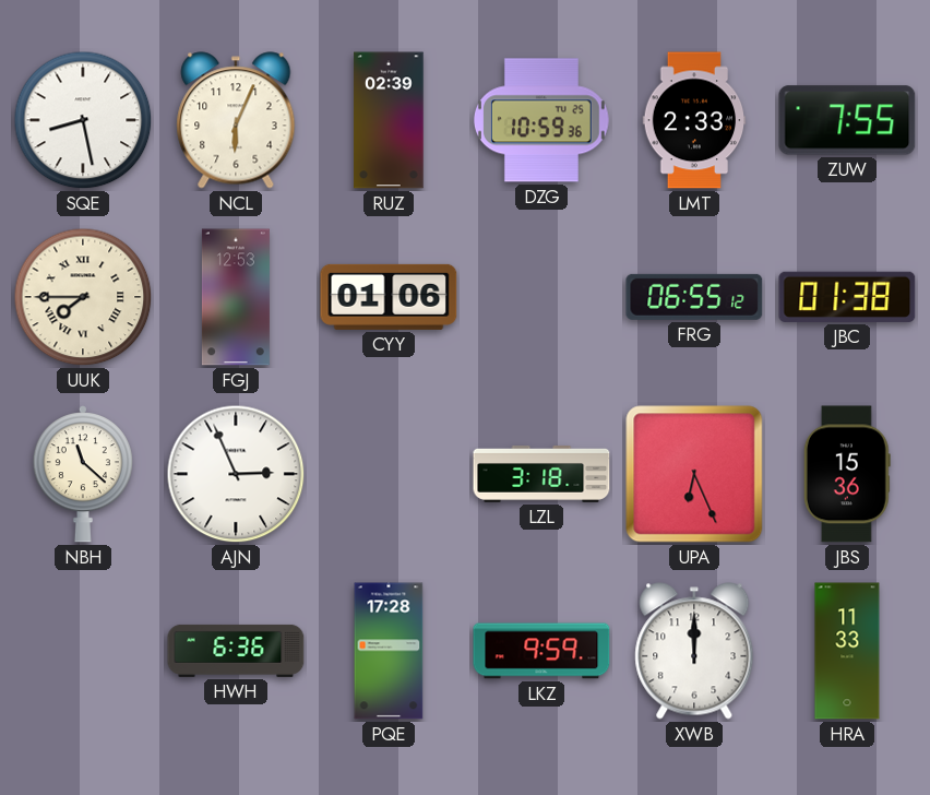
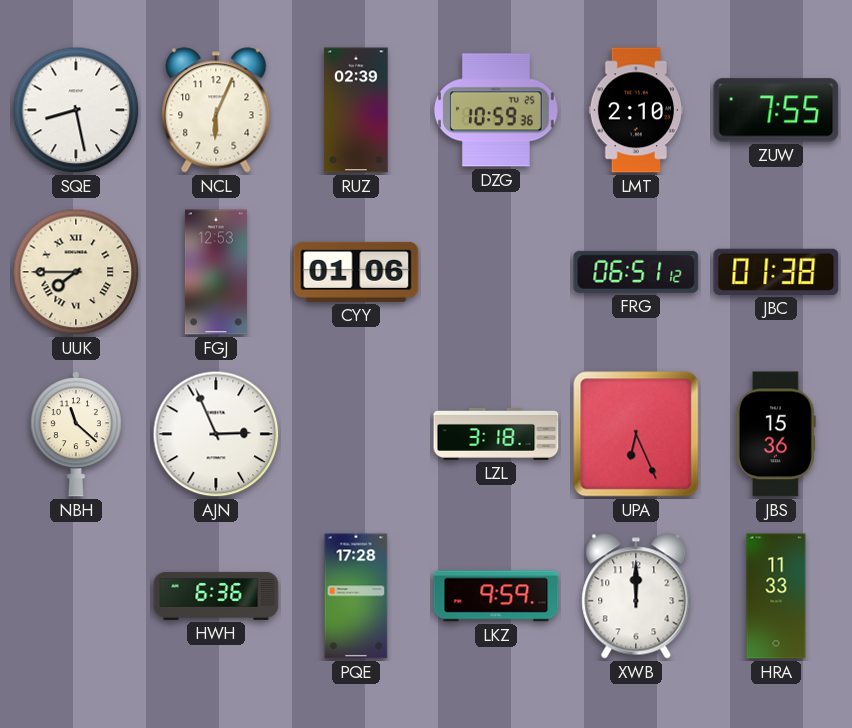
LMT: 2:33 -> 2:10 (636, 110)
FRG: 06:55 -> 06:51 (636, 272)
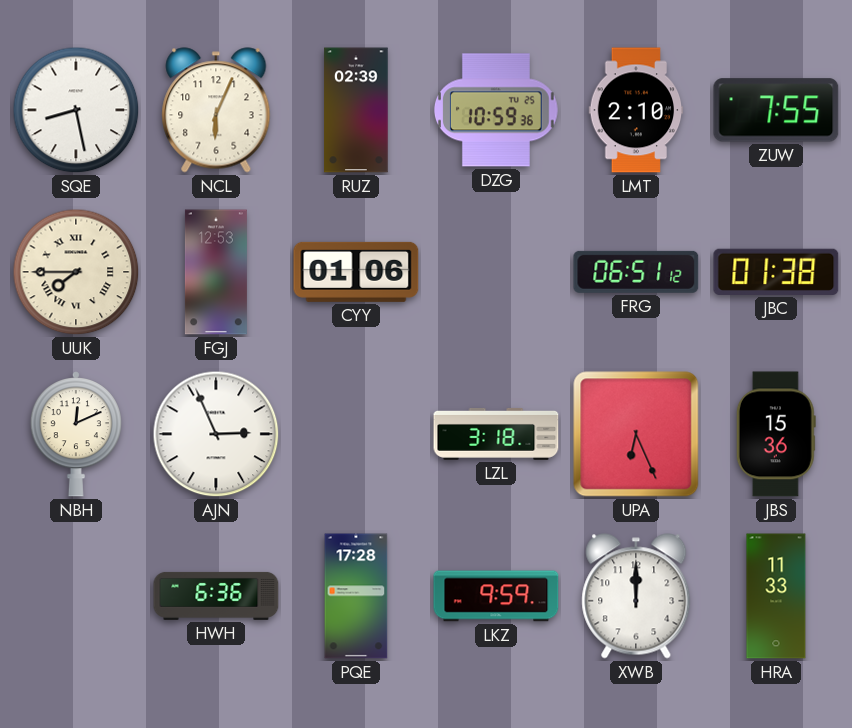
NBH: 11:22 -> 12:11 (76, 434)
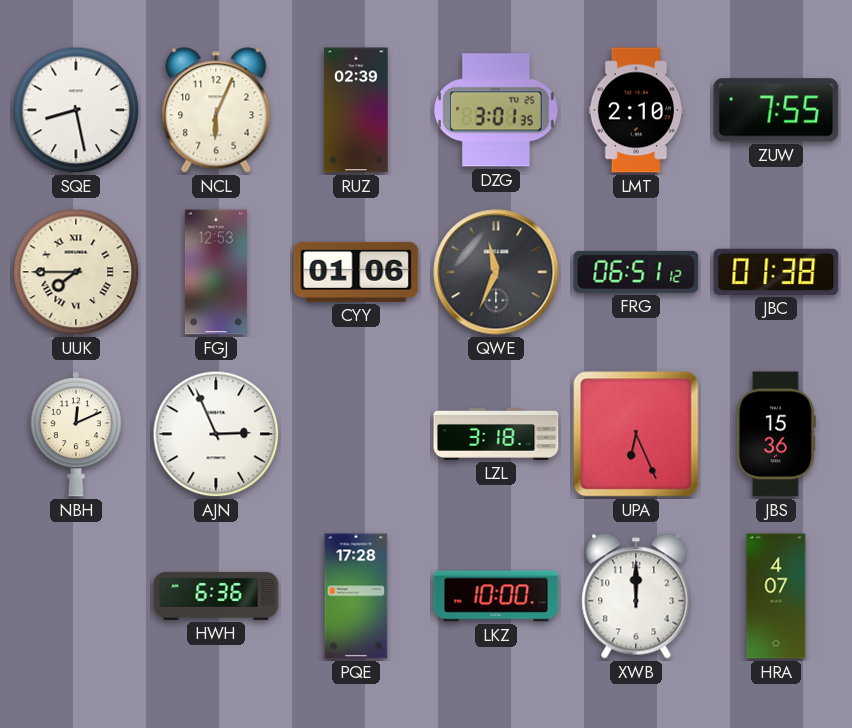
DZG: 10:59 -> 3:01 (496, 110)
QWE: none -> 11:34 (496, 272)
LKZ: 9:59 -> 10:00 (496, 596)
HRA: 11:33 -> 4:07 (776, 596)
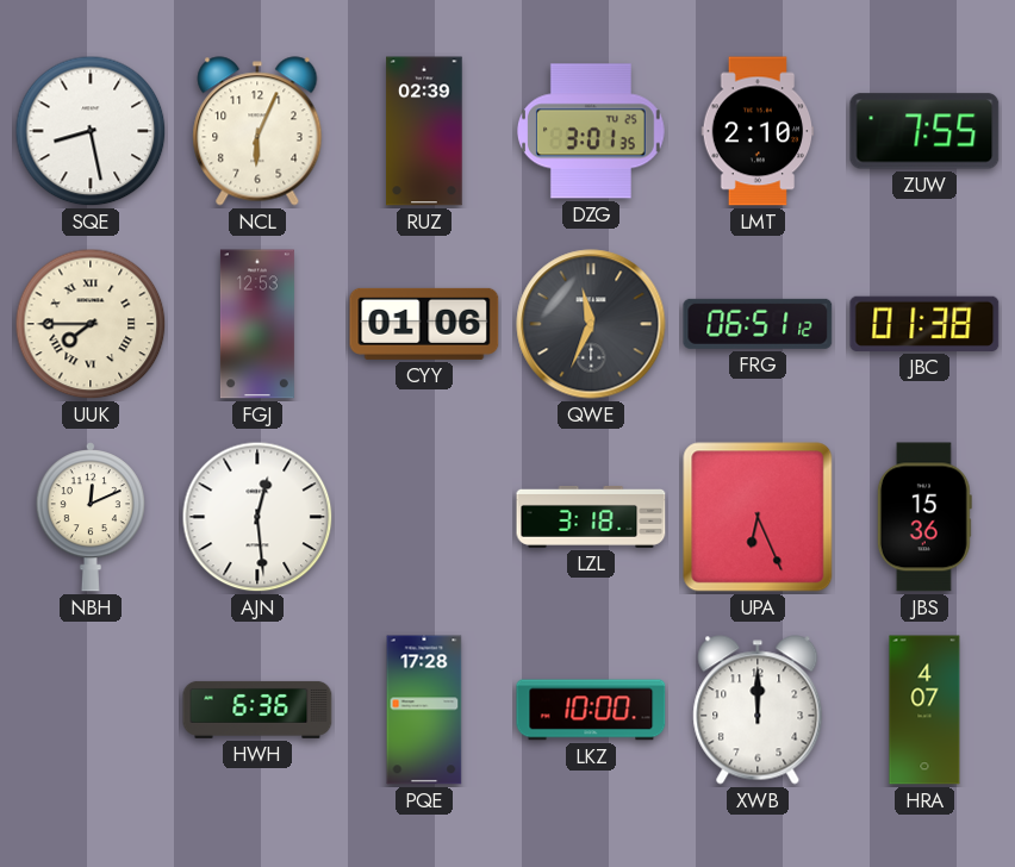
AJN: 2:56 -> 12:29 (257, 517)
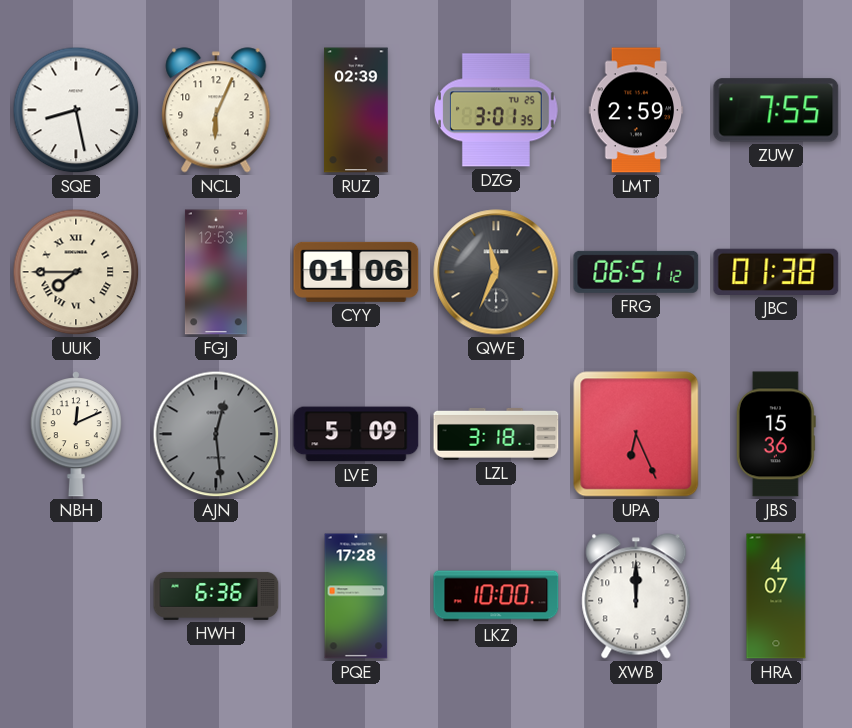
LMT: 2:10 -> 2:59 (636, 110)
AJN dial: white -> grey (216, 434)
LVE: none -> 5:09 (356, 434)
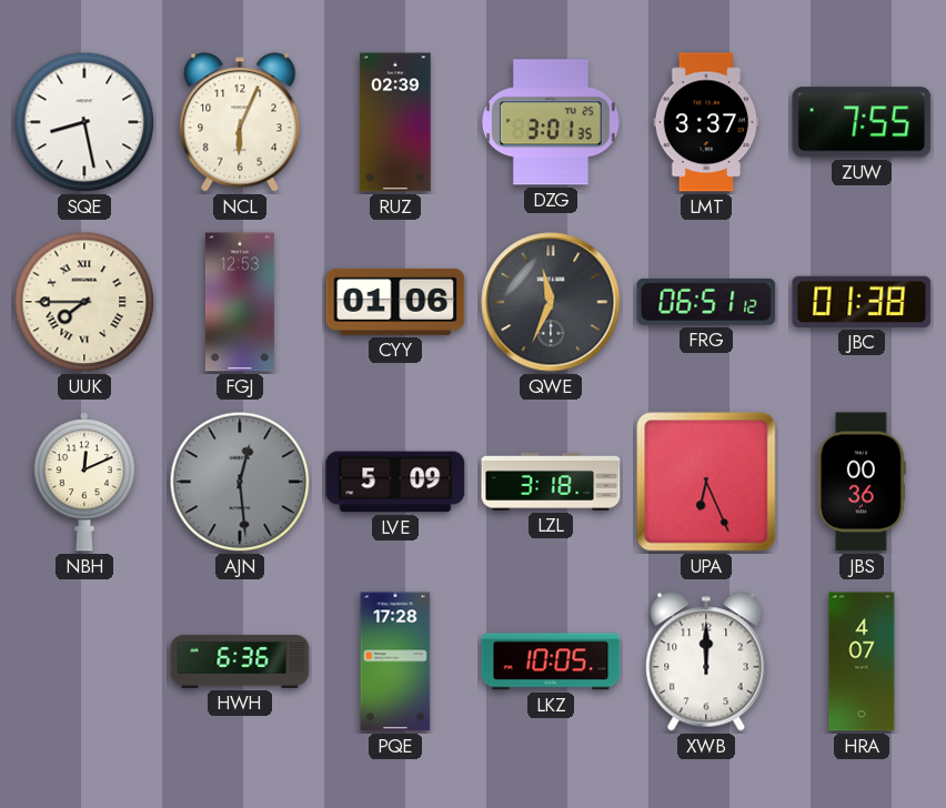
LMT: 2:59 -> 3:37 (706, 122)
JBS: 15:36 -> 00:36 (862, 482)
LKZ: 10:00 -> 10:05 (551, 661)
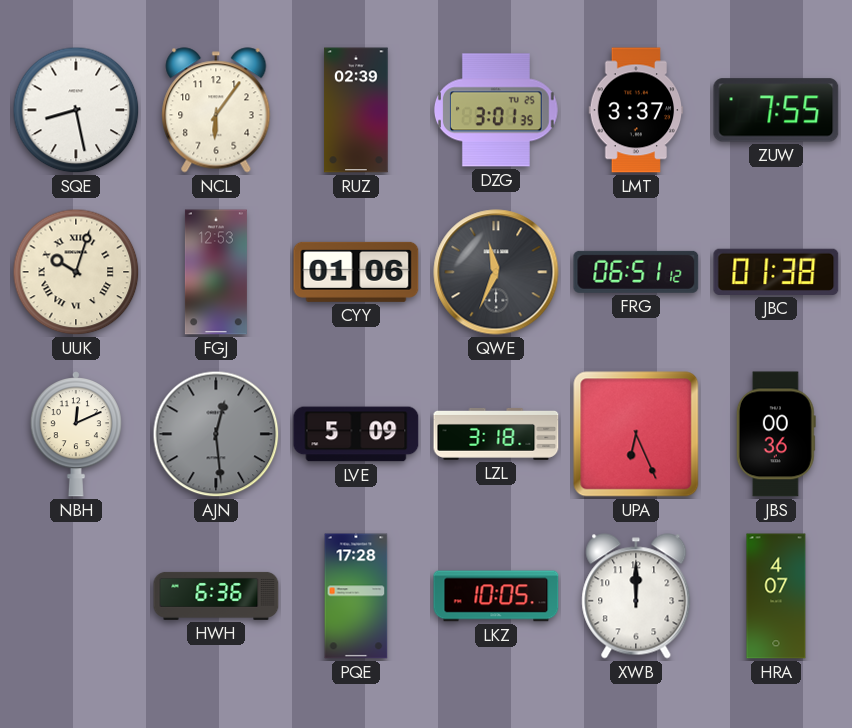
NCL: 6:04 -> 6:06 (216, 110)
UUK: 7:45 -> 10:03 (76, 272)
